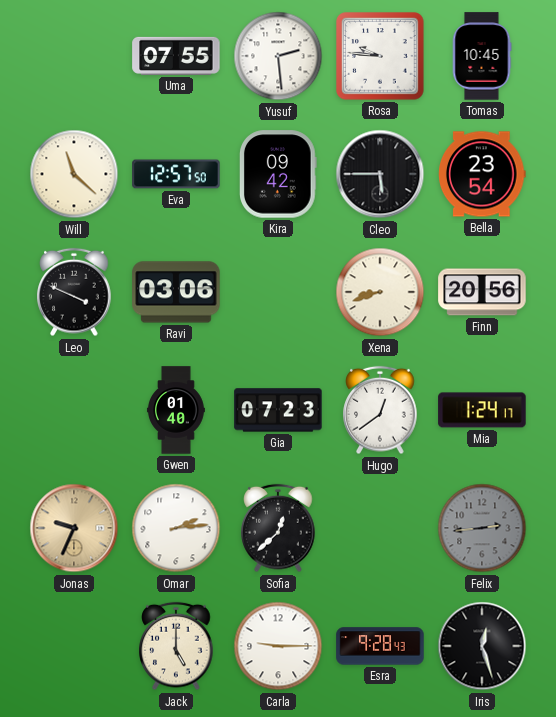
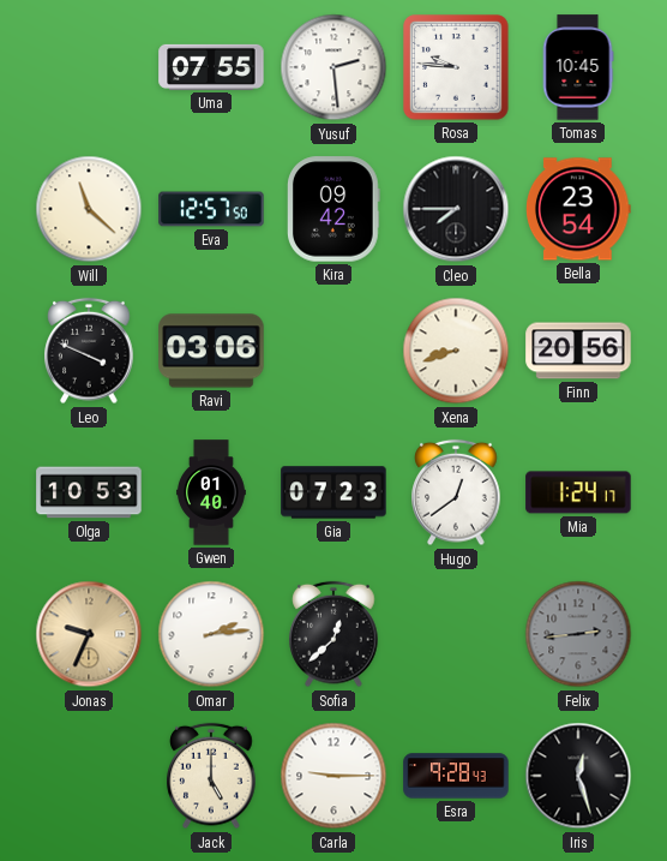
Cleo: 5:45 -> 7:45 (456, 209)
Olga: none -> 10:53 (89, 492)
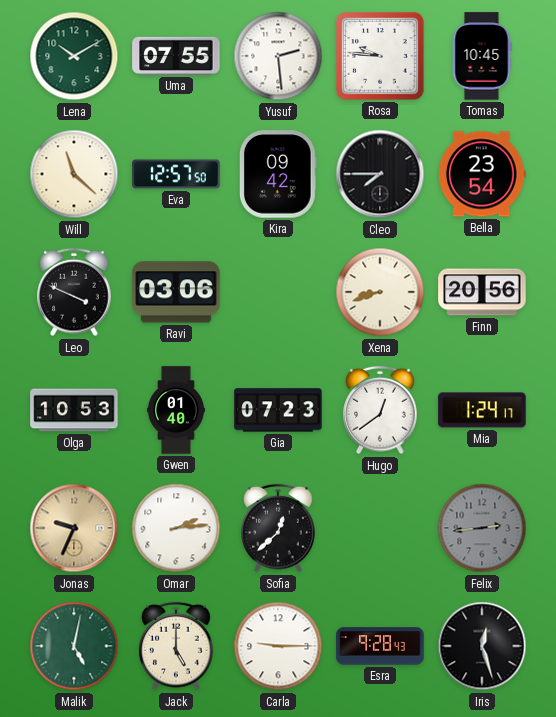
Lena: none -> 10:10 (74, 56)
Malik: none -> 5:02 (74, 646)
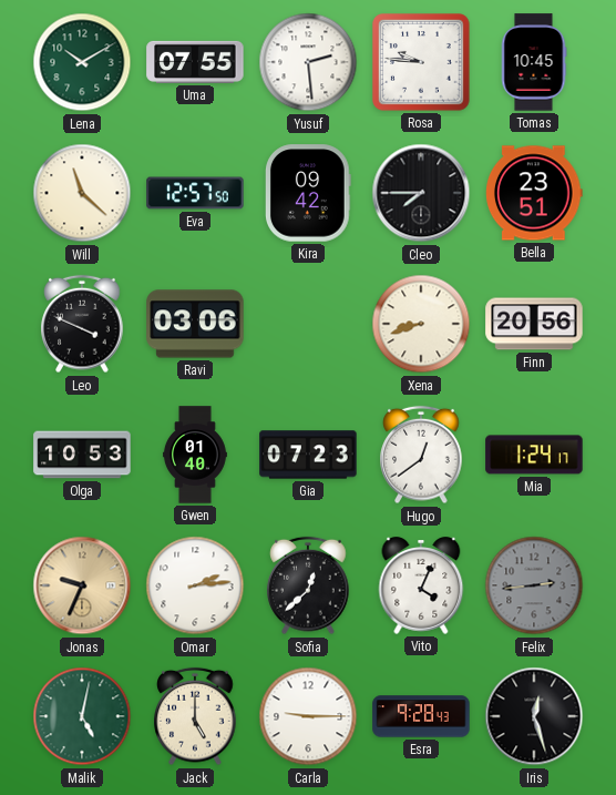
Bella: 23:54 -> 23:51 (535, 193)
Vito: none -> 4:04 (421, 585)
